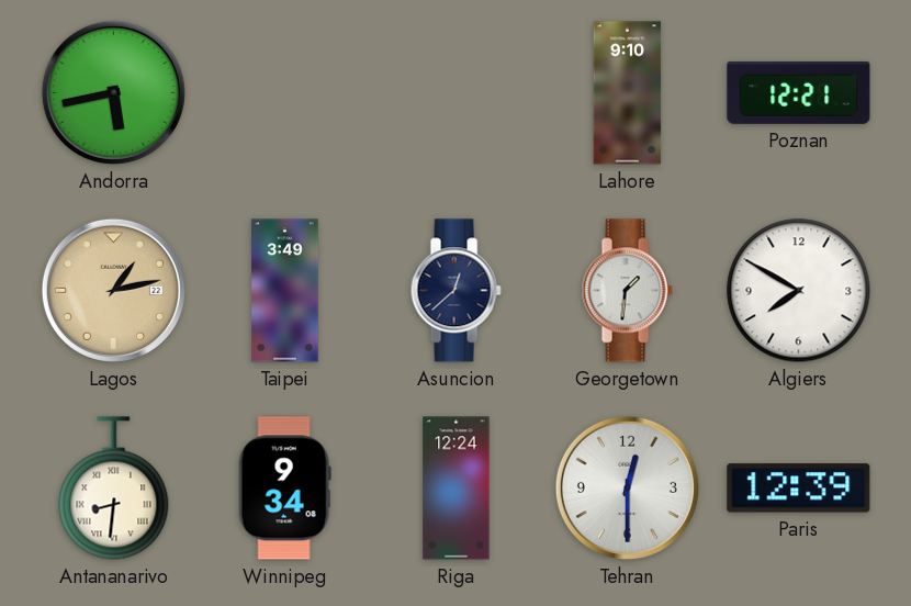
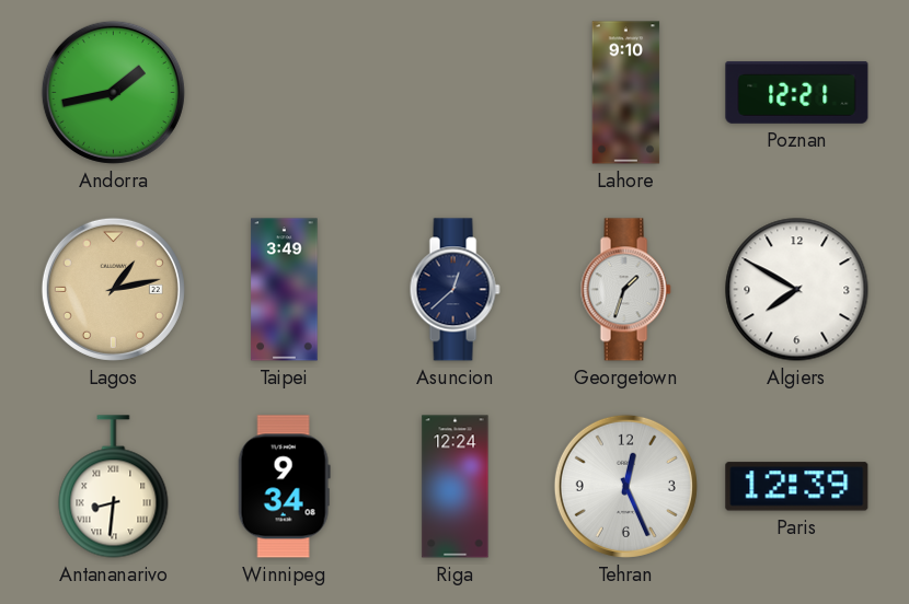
Andorra: 5:43 -> 1:43 (113, 92)
Georgetown: 1:31 -> 1:33 (625, 290)
Tehran: 12:30 -> 12:26 (625, 486)
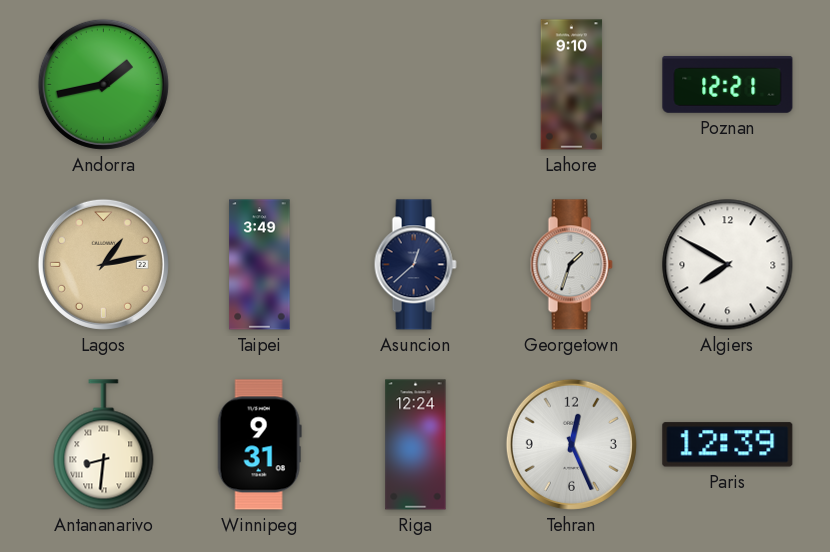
Winnipeg: 9:34 -> 9:31 (259, 445)
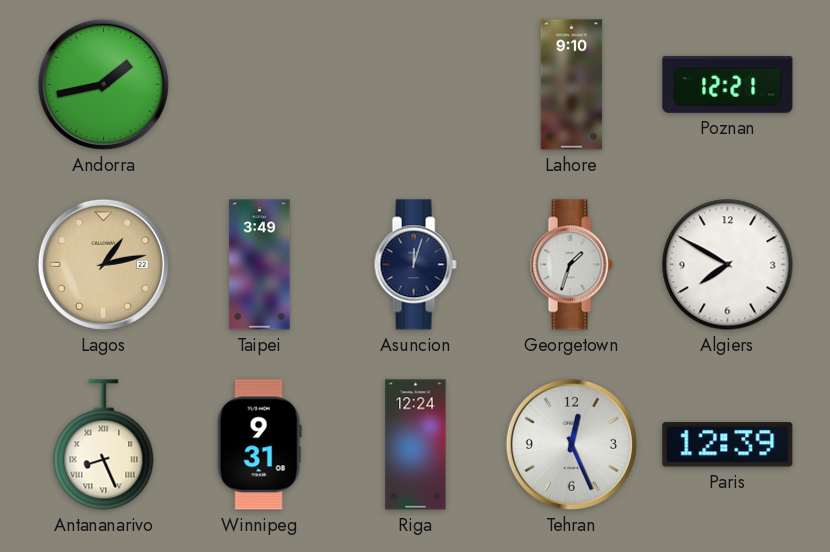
Asuncion: 12:38 -> 12:03 (415, 265)
Antananarivo: 8:31 -> 8:26 (104, 445)
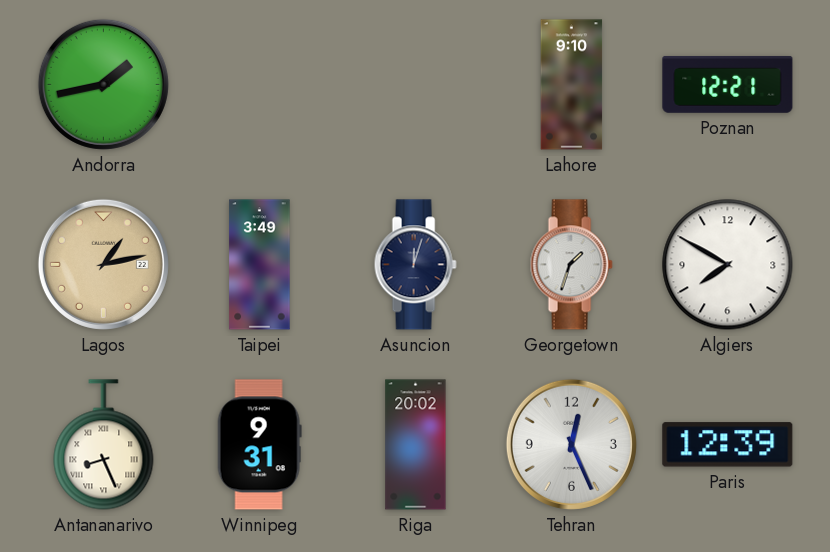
Riga: 12:24 -> 20:02 (416, 445)
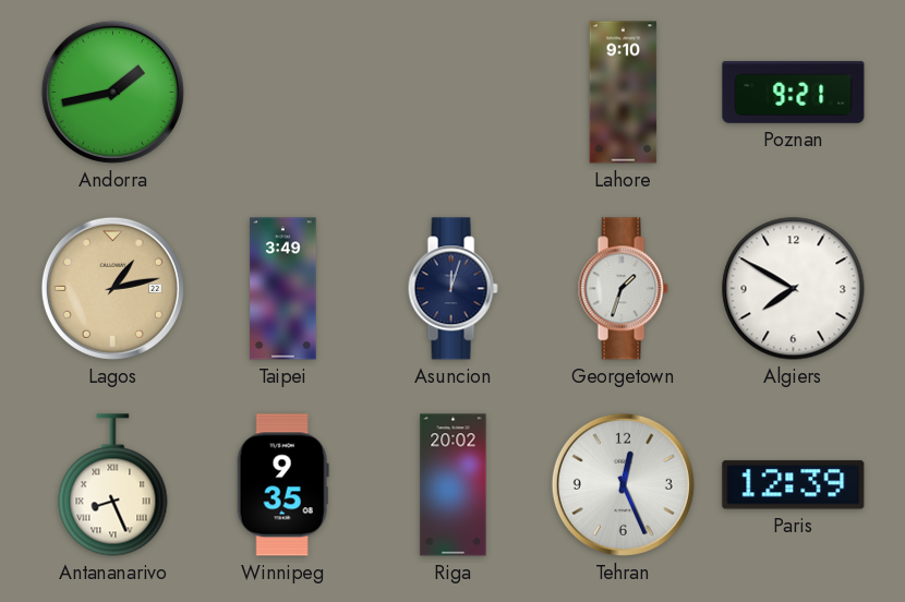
Poznan: 12:21 -> 9:21 (794, 92)
Winnipeg: 9:31 -> 9:35 (282, 485)
